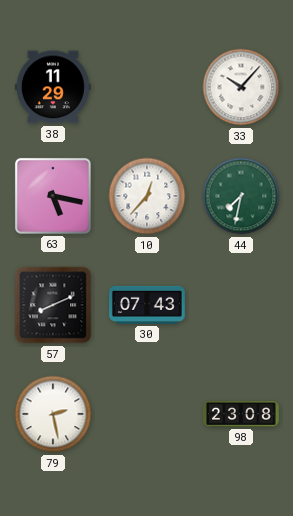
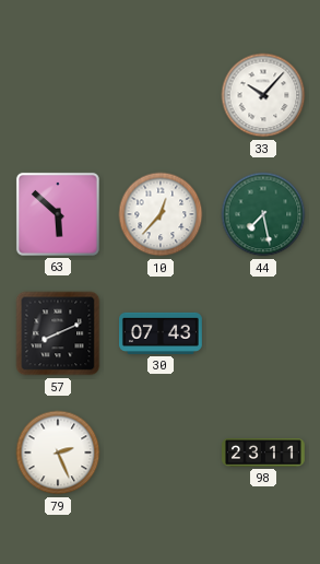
38: 11:29 -> none (53, 87)
63: 5:17 -> 5:52 (58, 214)
44: 7:32 -> 7:28 (263, 214)
79: 2:28 -> 2:26 (58, 453)
98: 23:08 -> 23:11 (264, 454)
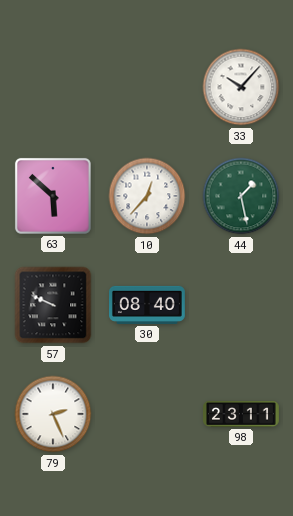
44: 7:28 -> 1:28 (241, 196)
57: 8:11 -> 9:49 (53, 305)
30: 07:43 -> 08:40 (148, 305)
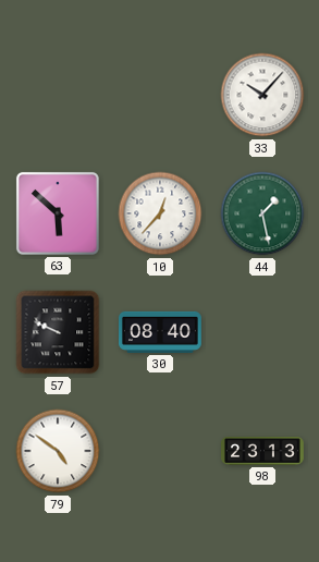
79: 2:26 -> 4:51 (58, 451)
98: 23:11 -> 23:13 (263, 452)
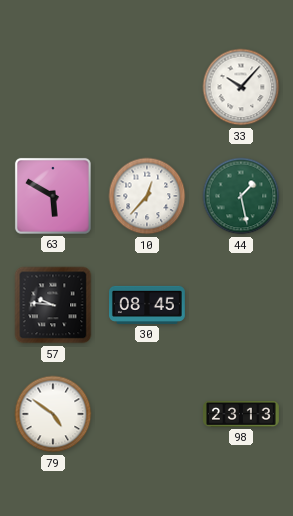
63: 5:52 -> 5:50 (53, 196)
57: 9:49 -> 9:46 (53, 305)
30: 08:40 -> 08:45 (148, 305)
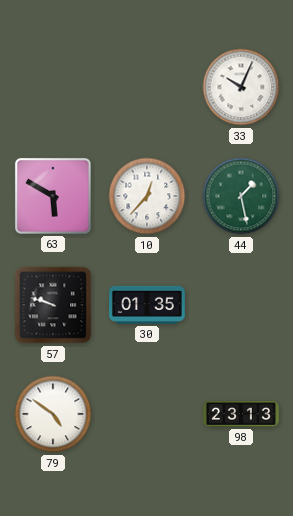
33: 10:07 -> 10:04 (241, 87)
57: 9:46 -> 9:48 (53, 305)
30: 08:45 -> 01:35 (148, 305)
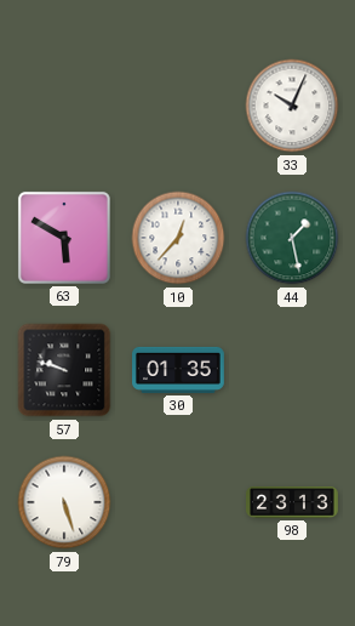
79: 4:51 -> 5:27 (64, 502)
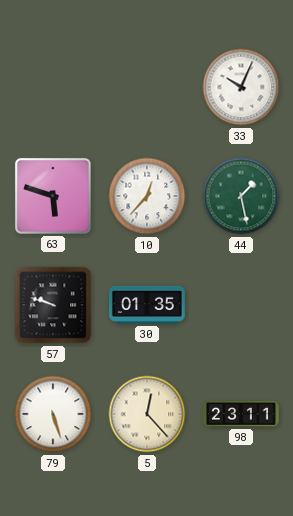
63: 5:50 -> 5:48 (53, 196)
5: none -> 12:23 (147, 414)
98: 23:13 -> 23:11 (242, 415)
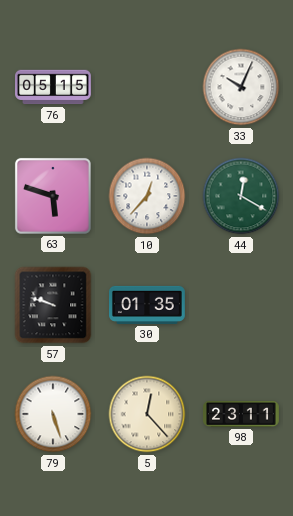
76: none -> 05:15 (54, 87)
44: 1:28 -> 12:20 (241, 196)
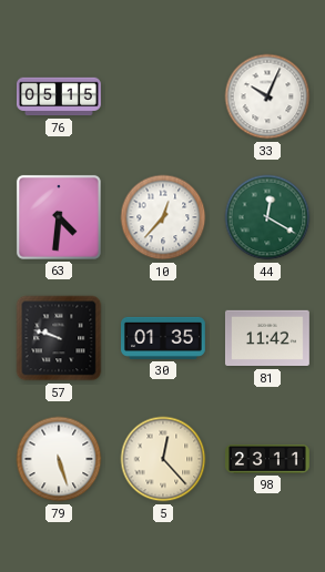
63: 5:48 -> 4:31 (59, 217)
81: none -> 11:42 (267, 338)
